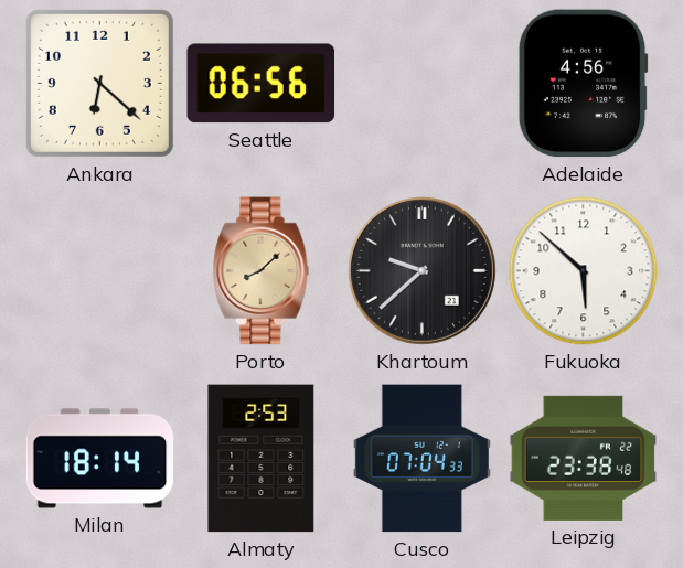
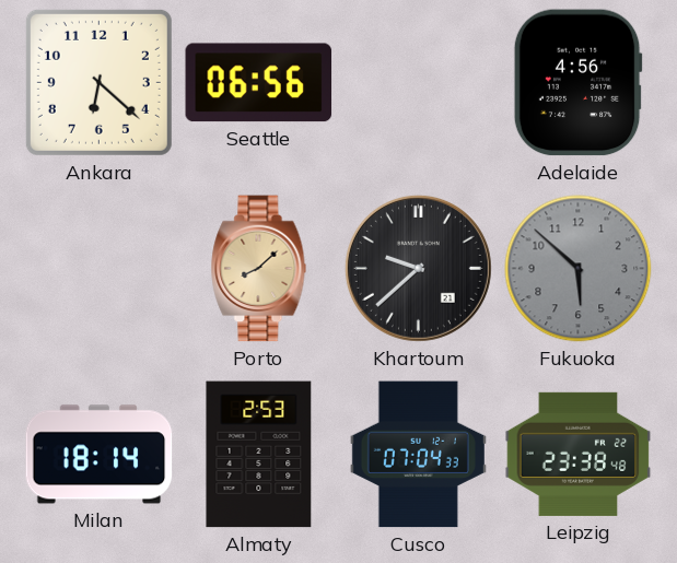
Fukuoka dial: white -> grey (579, 269)
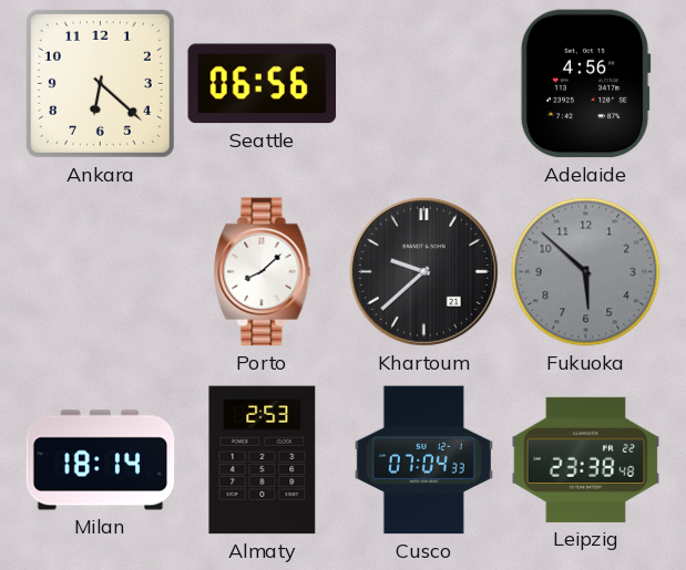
Porto dial: champagne -> white (263, 272)
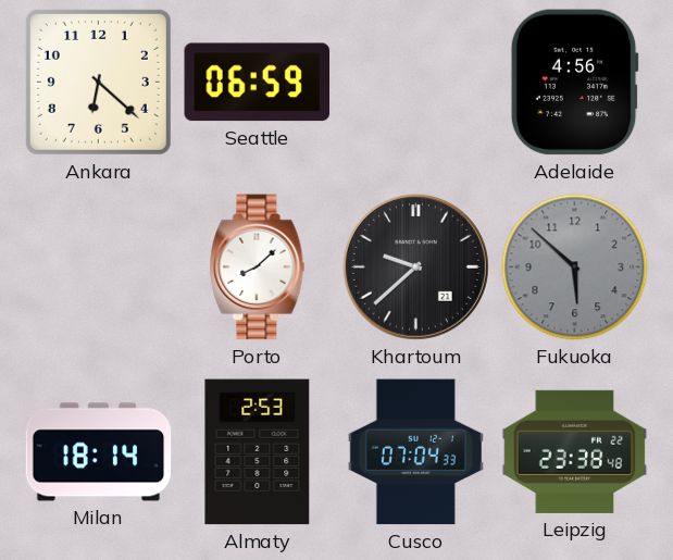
Seattle: 06:56 -> 06:59 (258, 83)
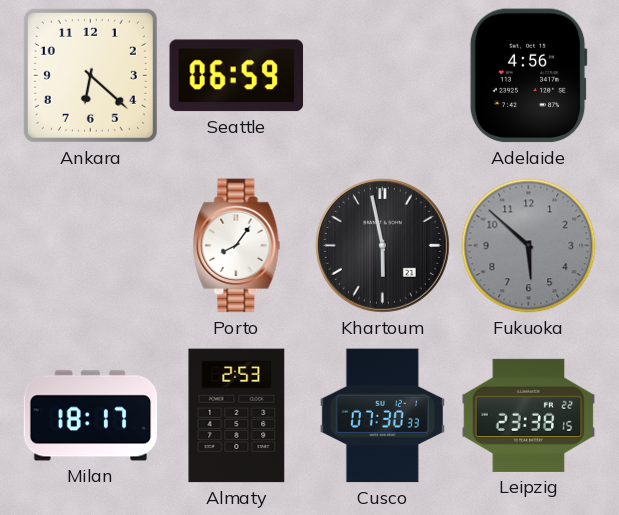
Porto: 8:08 -> 8:06 (237, 246)
Khartoum: 9:38 -> 5:58 (382, 245)
Milan: 18:14 -> 18:17 (91, 416)
Cusco: 07:04 -> 07:30 (382, 416)
Leipzig: 23:38:48 -> 23:38:15 (529, 415)
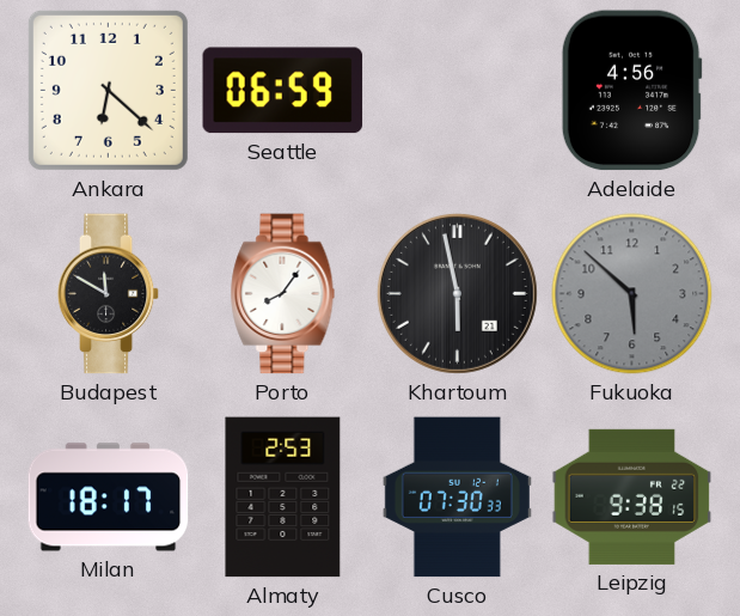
Budapest: none -> 11:50 (109, 294)
Leipzig: 23:38 -> 9:38 (632, 496)
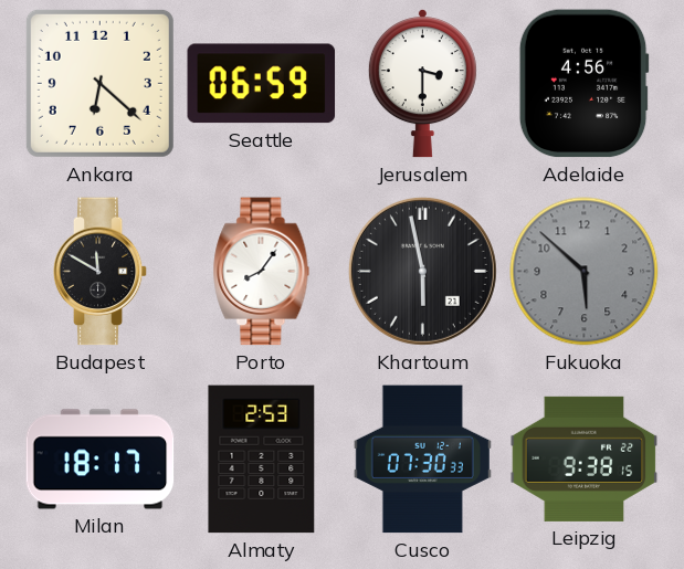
Jerusalem: none -> 3:30 (422, 84)
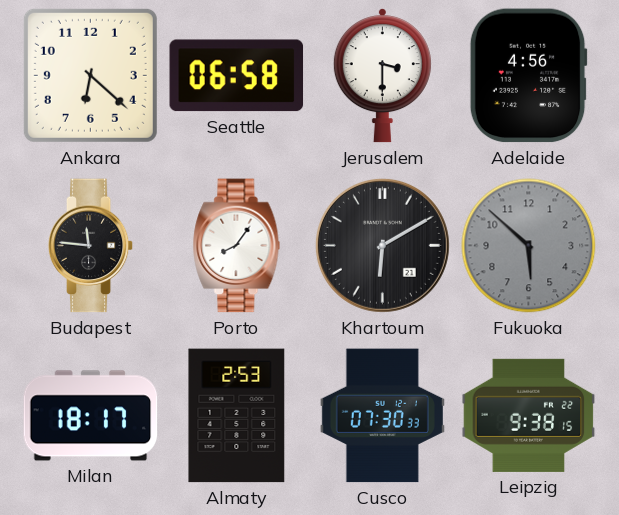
Seattle: 06:59 -> 06:58 (237, 76)
Budapest: 11:50 -> 11:46 (91, 246)
Khartoum: 5:58 -> 6:10 (382, 245)
